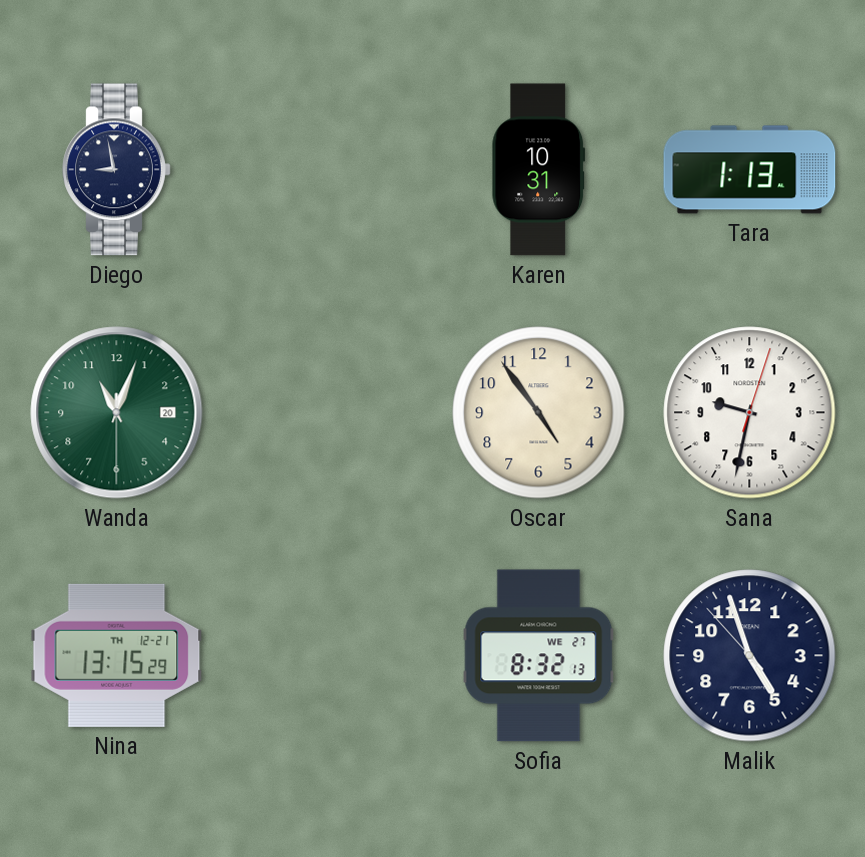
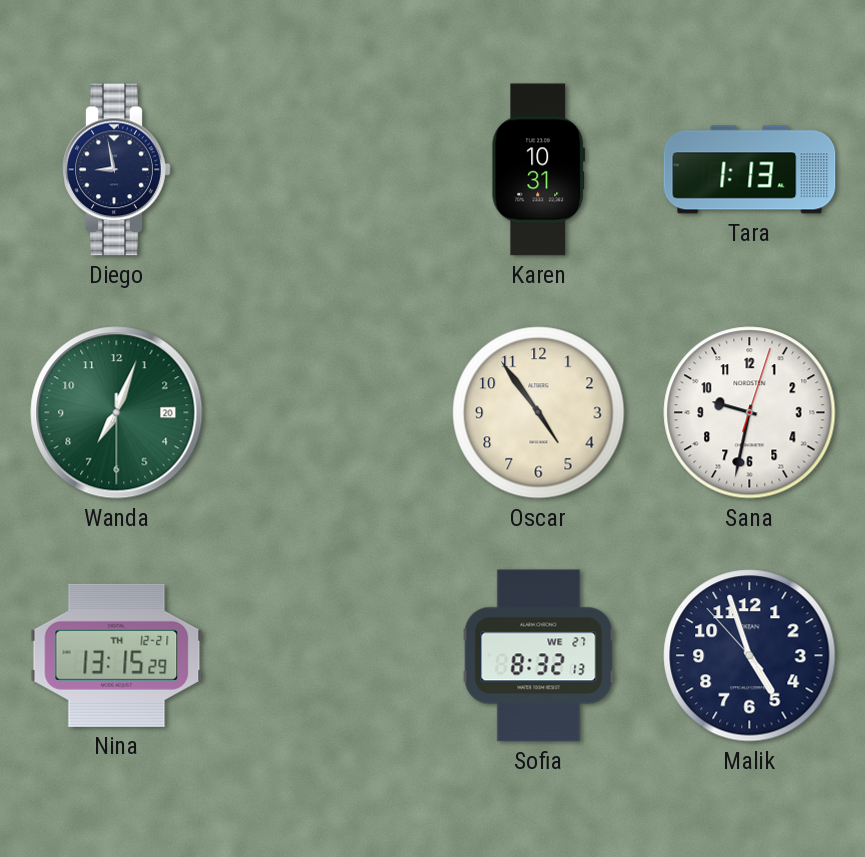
Wanda: 11:03 -> 7:03 (117, 413)
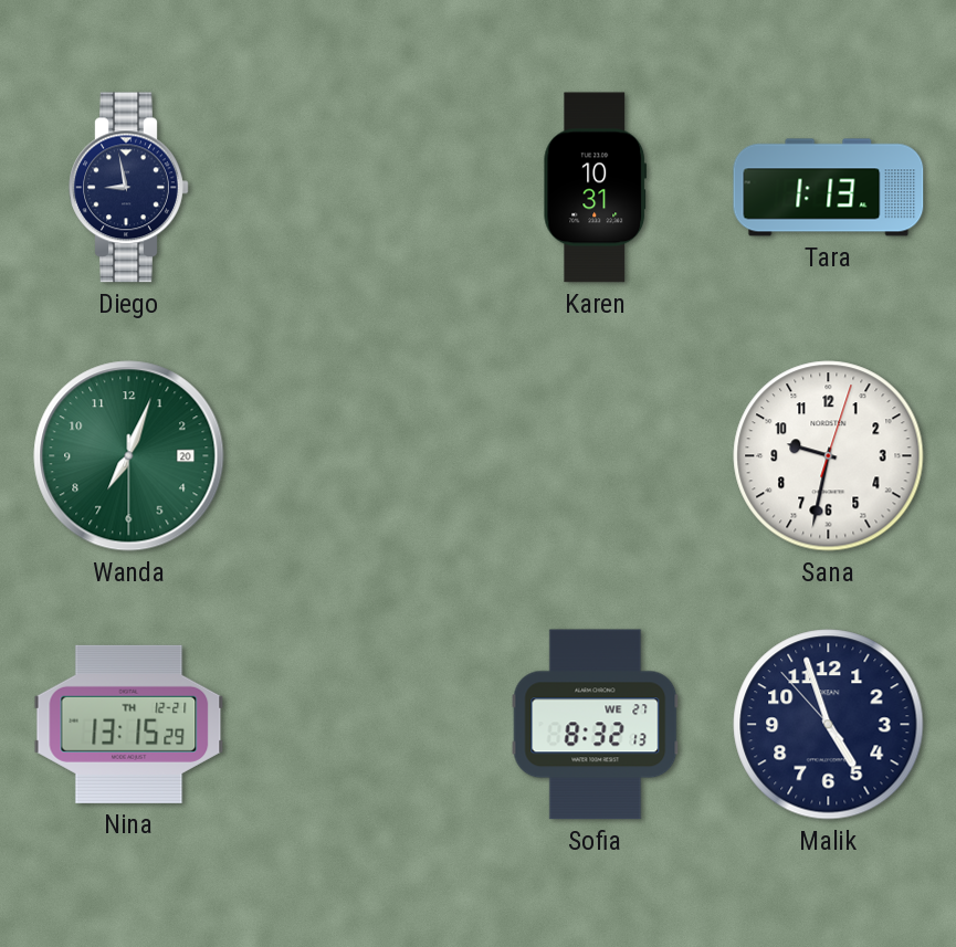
Oscar: 4:54 -> none (539, 413)
